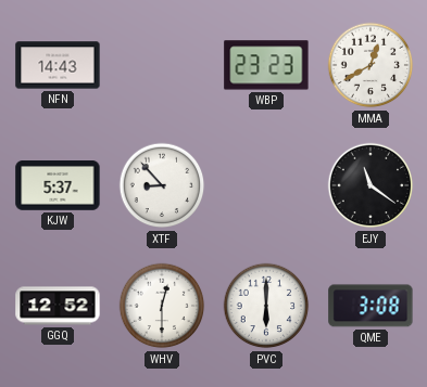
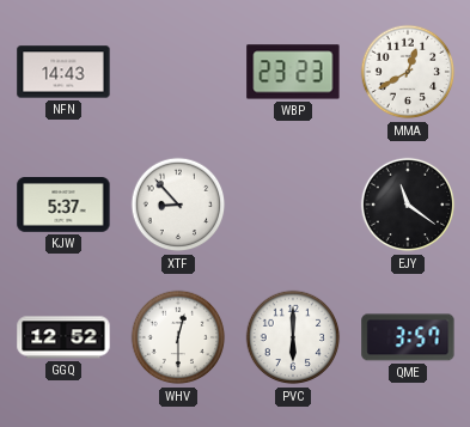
QME: 3:08 -> 3:57 (408, 337)
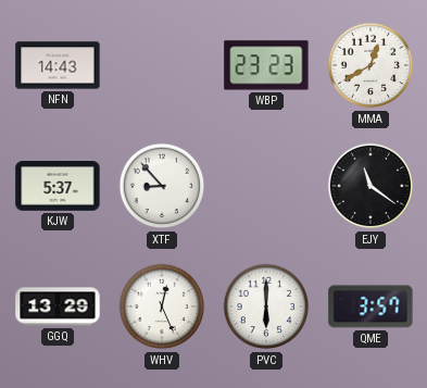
GGQ: 12:52 -> 13:29 (58, 306)
WHV: 12:30 -> 12:26 (162, 306)
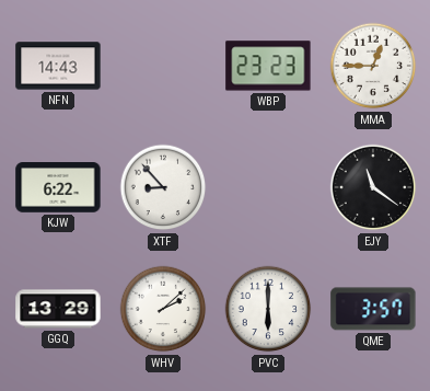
MMA: 12:40 -> 12:45 (373, 66)
KJW: 5:37 -> 6:22 (58, 188)
WHV: 12:26 -> 2:08 (163, 309)
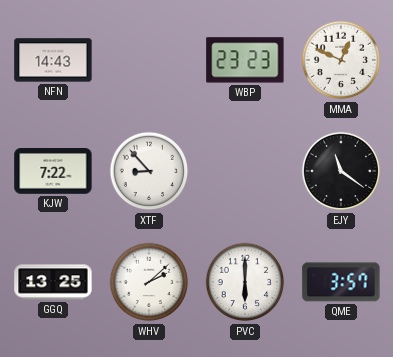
MMA: 12:45 -> 12:49 (341, 60)
KJW: 6:22 -> 7:22 (53, 172)
GGQ: 13:29 -> 13:25 (53, 282)
